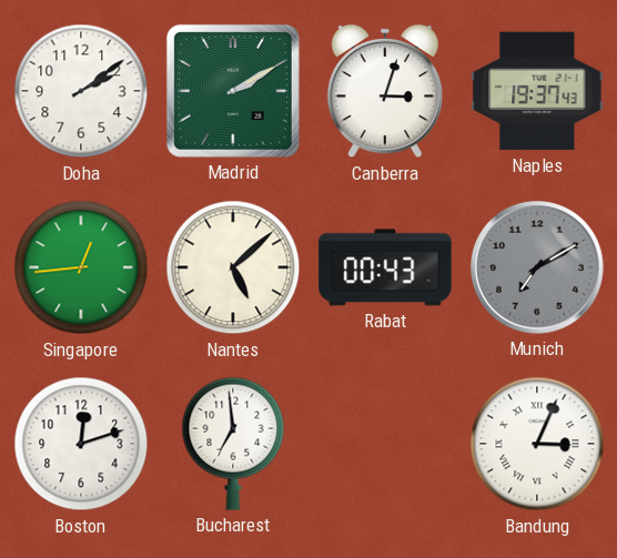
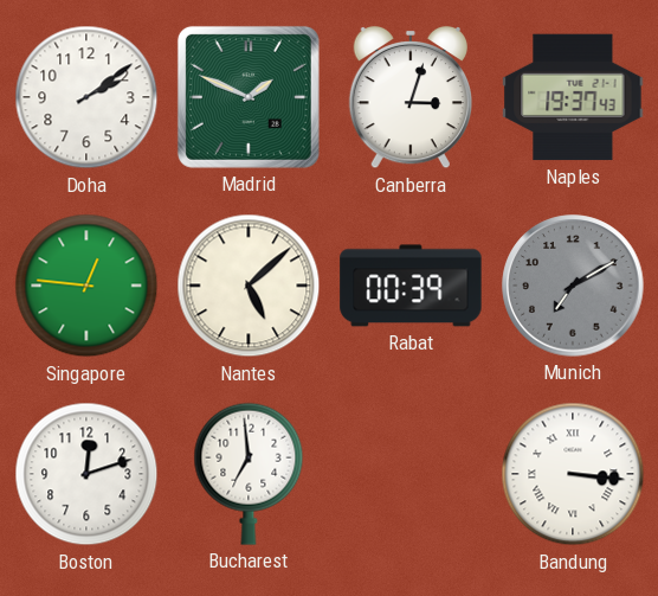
Madrid: 2:10 -> 1:49 (249, 97)
Singapore: 12:44 -> 12:46 (86, 286)
Rabat: 00:43 -> 00:39 (411, 286)
Bandung: 3:04 -> 3:16 (573, 474)
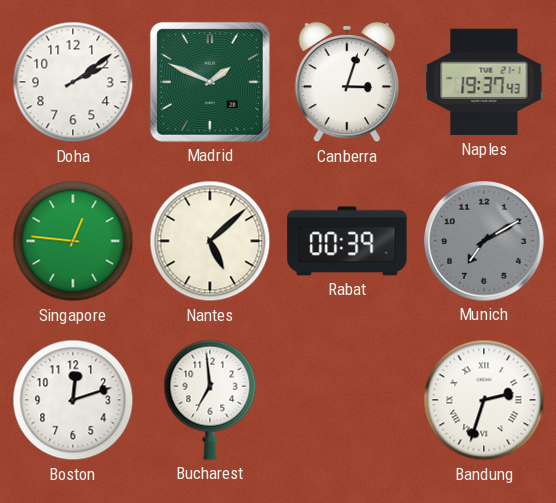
Bandung: 3:16 -> 2:33 (484, 400)
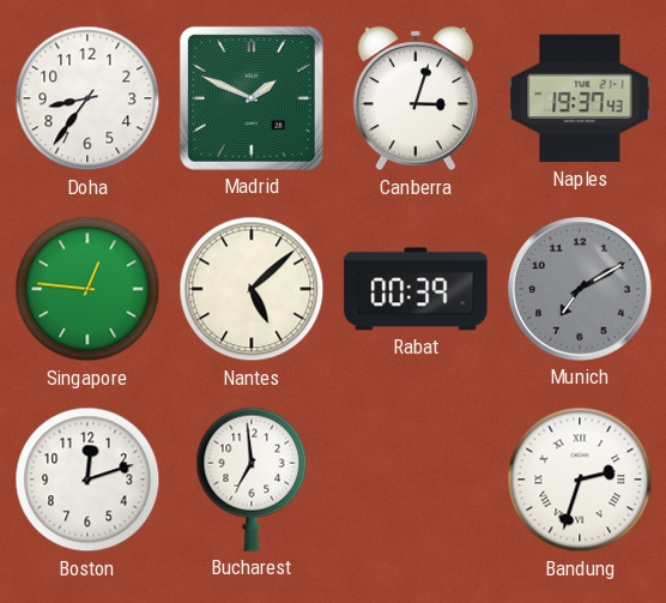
Doha: 2:09 -> 8:36 (87, 98)
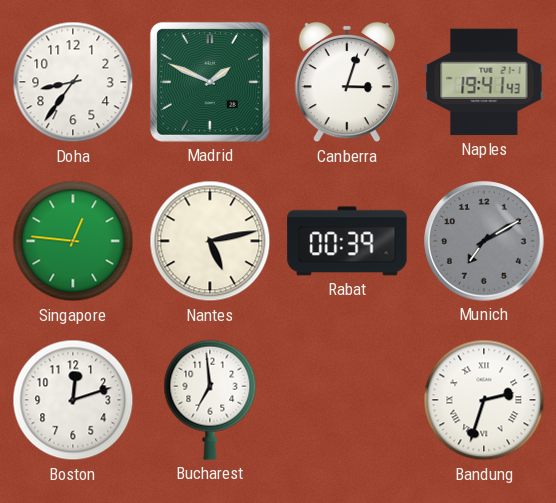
Naples: 19:37 -> 19:41 (484, 82)
Nantes: 5:08 -> 5:13 (210, 241)
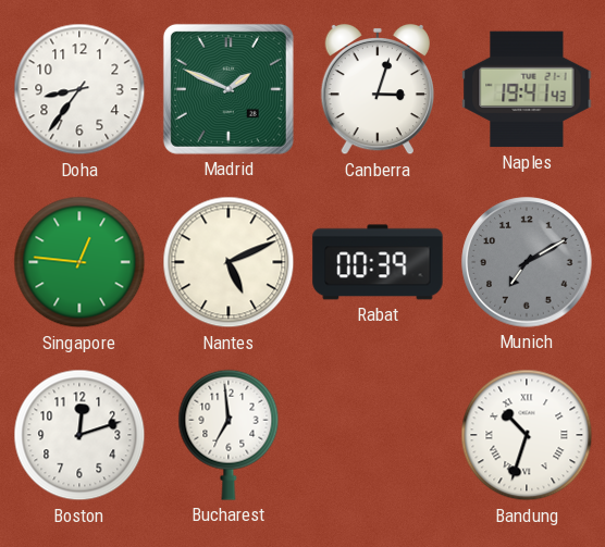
Nantes: 5:13 -> 5:11 (229, 262)
Bandung: 2:33 -> 10:33 (527, 435)
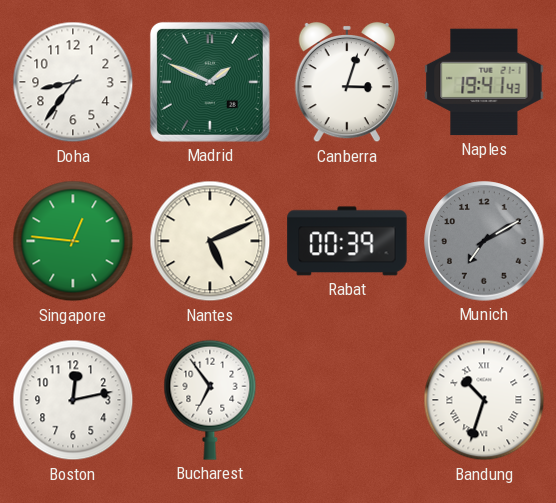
Boston: 12:12 -> 12:13 (73, 400)
Bucharest: 6:59 -> 6:54 (210, 400)
